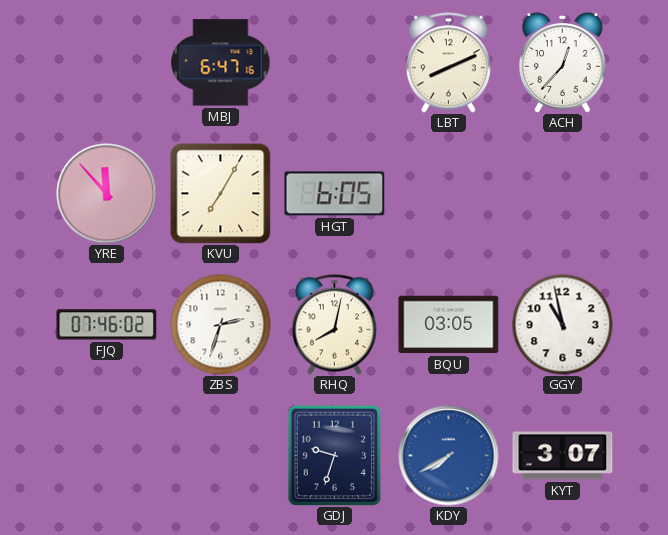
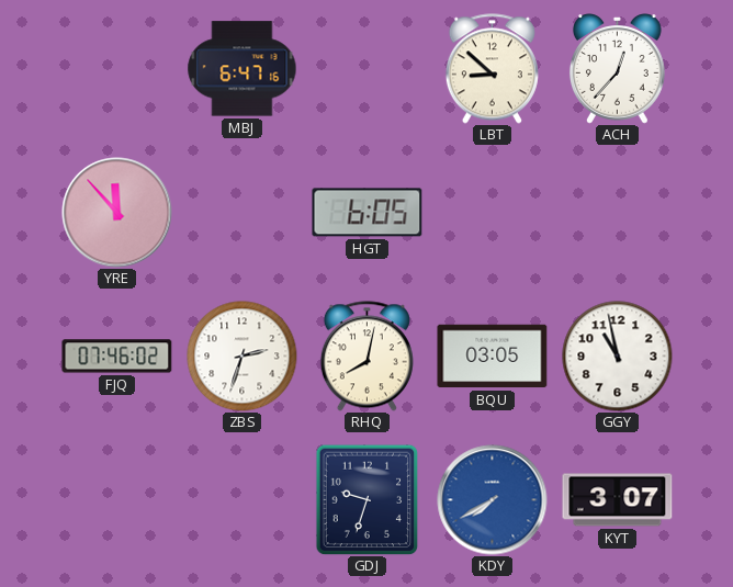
LBT: 8:11 -> 8:52 (492, 69)
KVU: 7:05 -> none (220, 193)
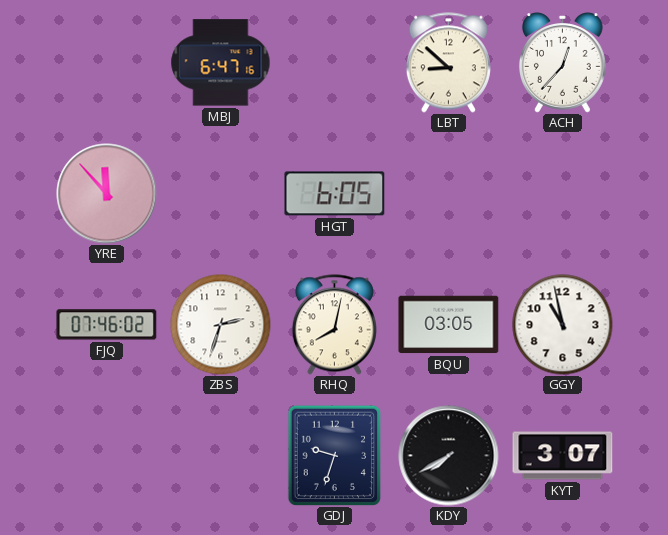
KDY dial: blue -> black (449, 456)
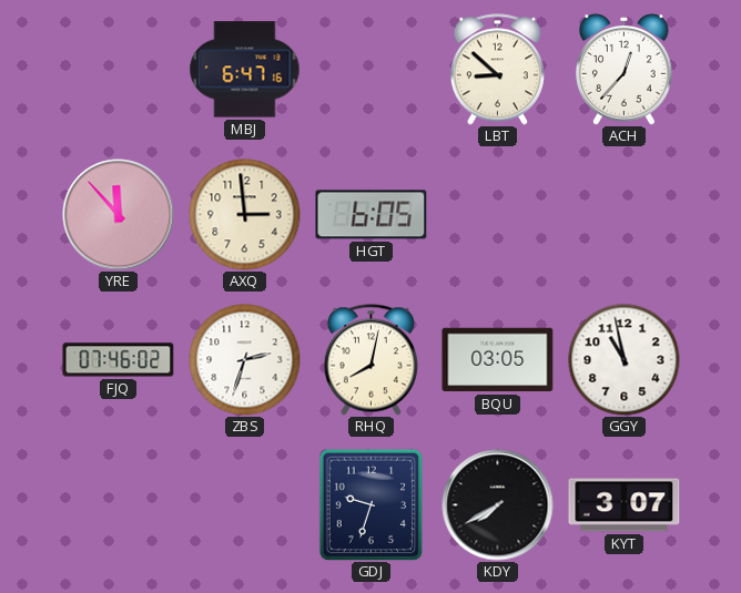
AXQ: none -> 2:59 (245, 215)
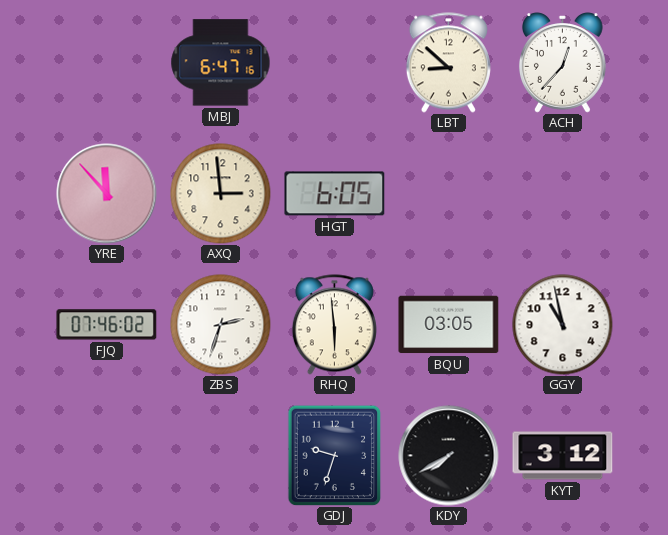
RHQ: 8:02 -> 5:59 (334, 325)
KYT: 3:07 -> 3:12 (563, 456)
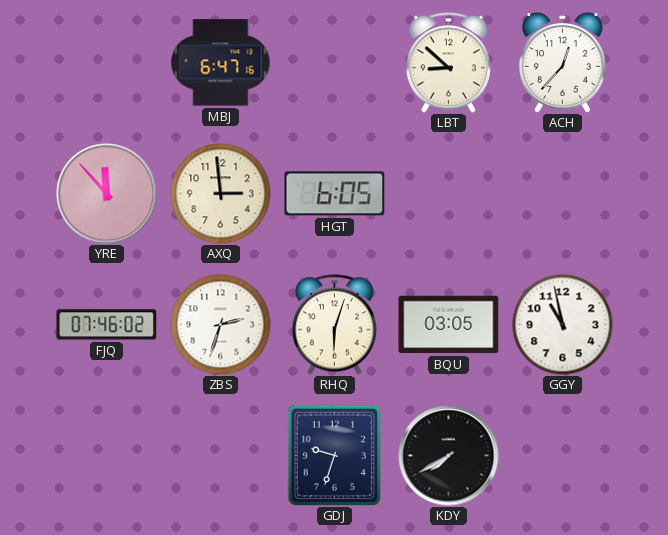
RHQ: 5:59 -> 6:03 (334, 325)
KYT: 3:12 -> none (563, 456)
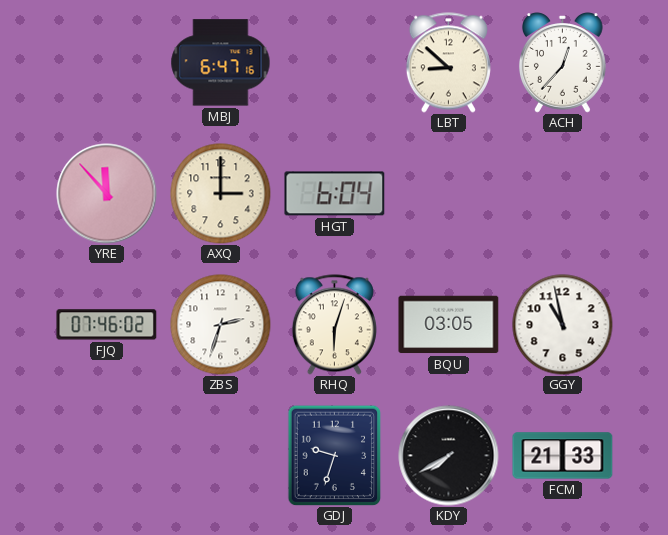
AXQ: 2:59 -> 3:00 (221, 194)
HGT: 6:05 -> 6:04 (335, 194)
FCM: none -> 21:33 (563, 456)
